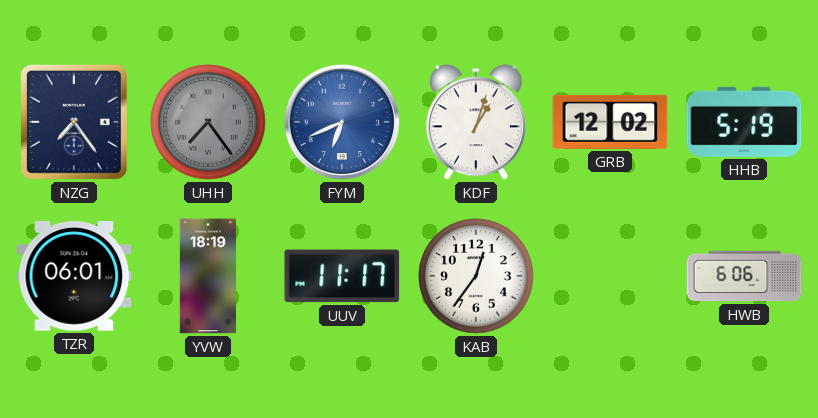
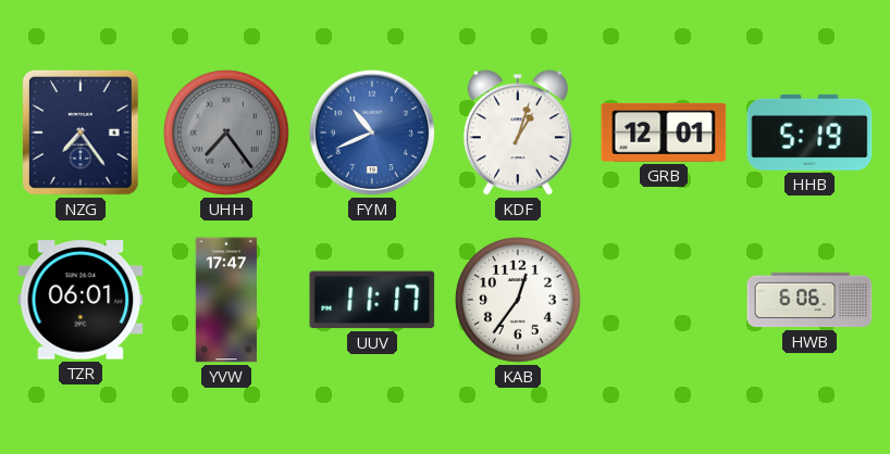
FYM: 6:41 -> 10:41 (372, 133)
GRB: 12:02 -> 12:01 (664, 133)
YVW: 18:19 -> 17:47 (225, 300)
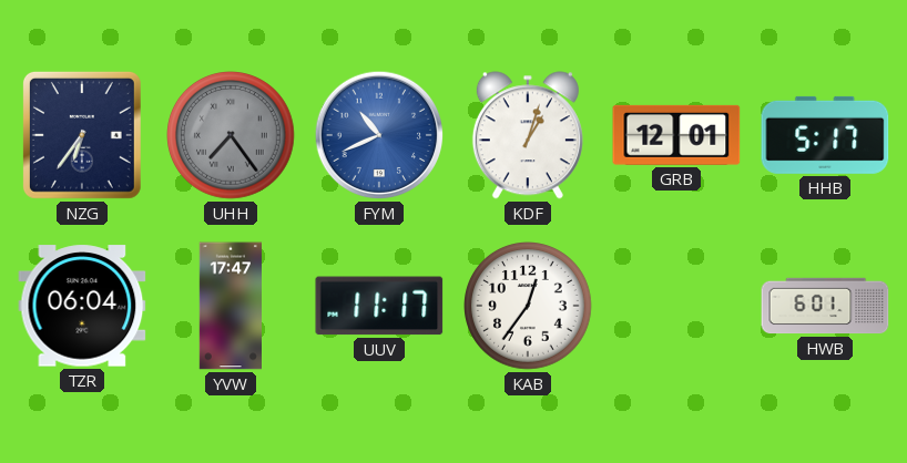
NZG: 7:24 -> 6:36 (82, 135)
HHB: 5:19 -> 5:17 (825, 135)
TZR: 06:01 -> 06:04 (82, 306)
HWB: 6:06 -> 6:01 (825, 306)
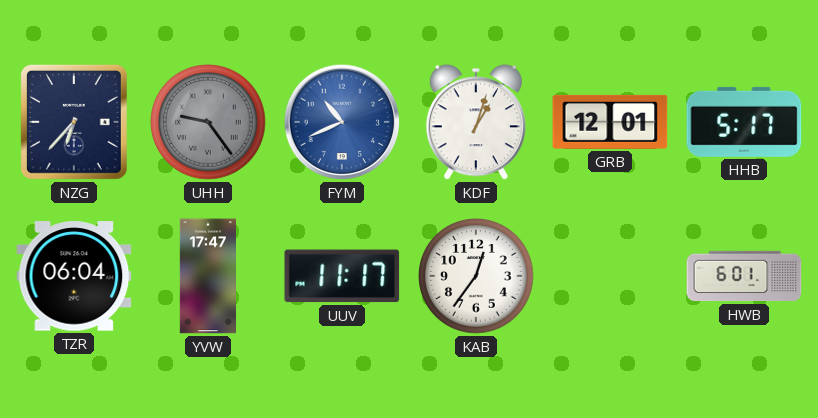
NZG: 6:36 -> 6:37 (74, 122)
UHH: 7:24 -> 9:24 (209, 123)
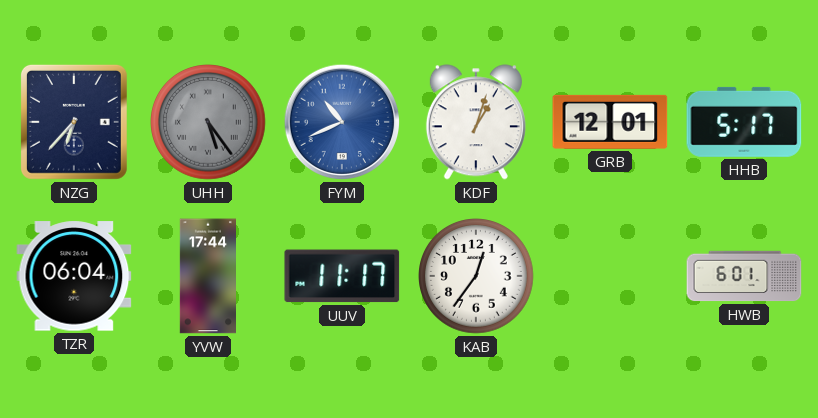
UHH: 9:24 -> 5:24 (209, 123)
YVW: 17:47 -> 17:44 (207, 276)
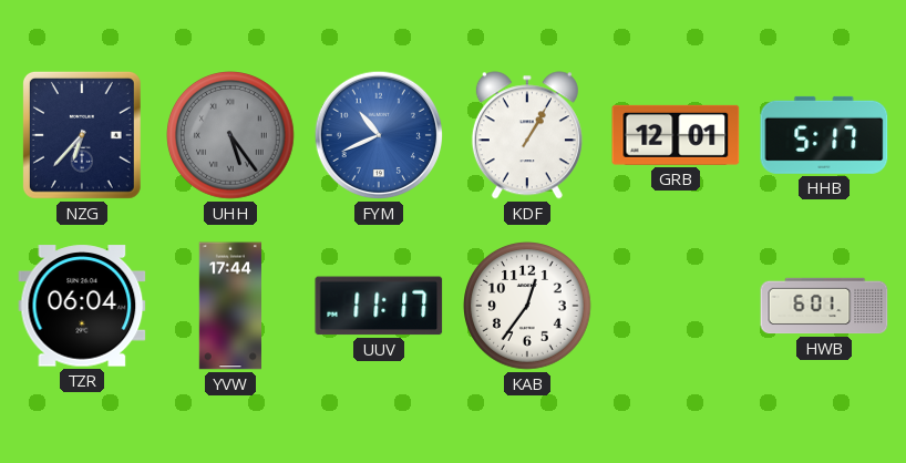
KDF: 1:03 -> 1:05 (527, 135)
